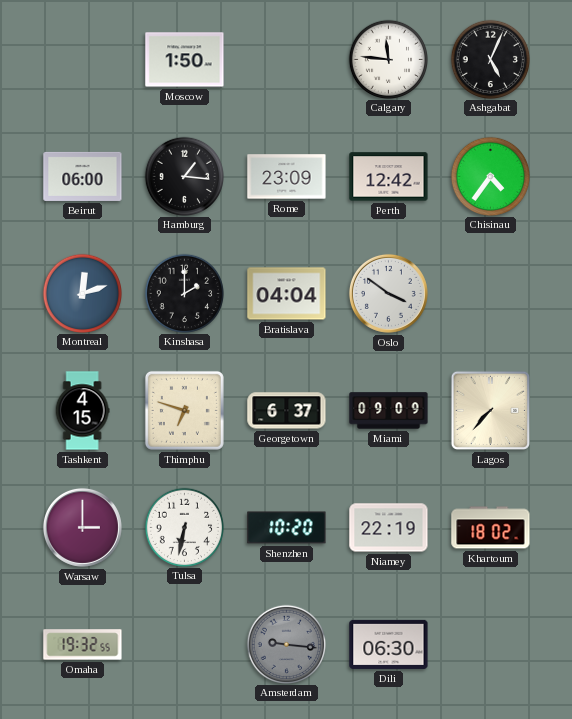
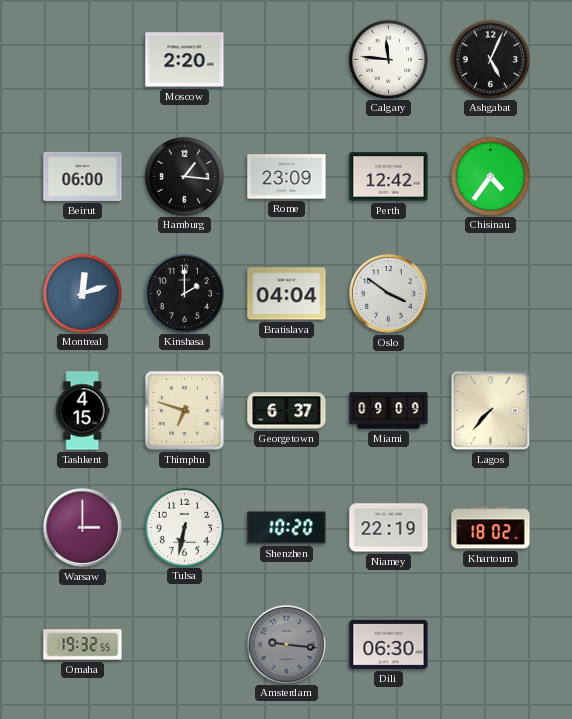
Moscow: 1:50 -> 2:20 (185, 60)
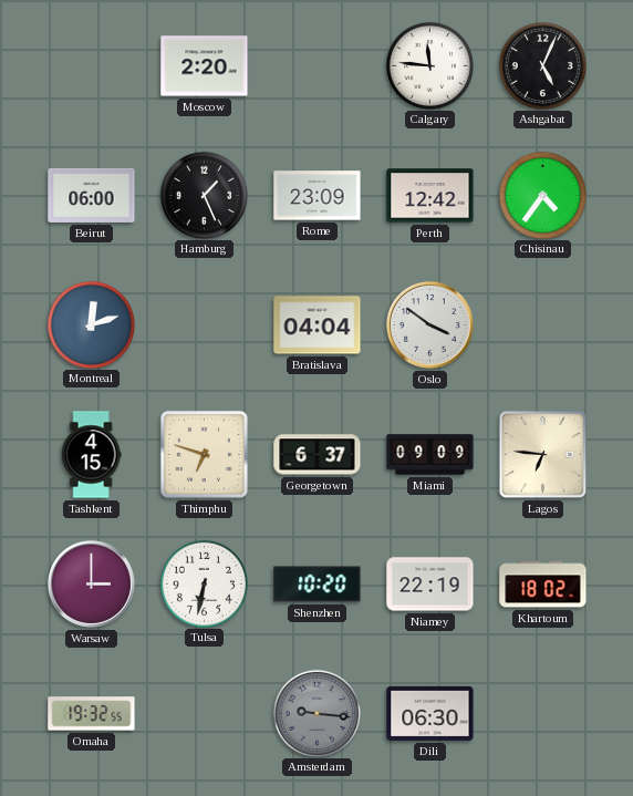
Hamburg: 1:16 -> 1:26 (204, 195)
Kinshasa: 2:00 -> none (184, 293)
Lagos: 7:37 -> 6:46 (542, 454)
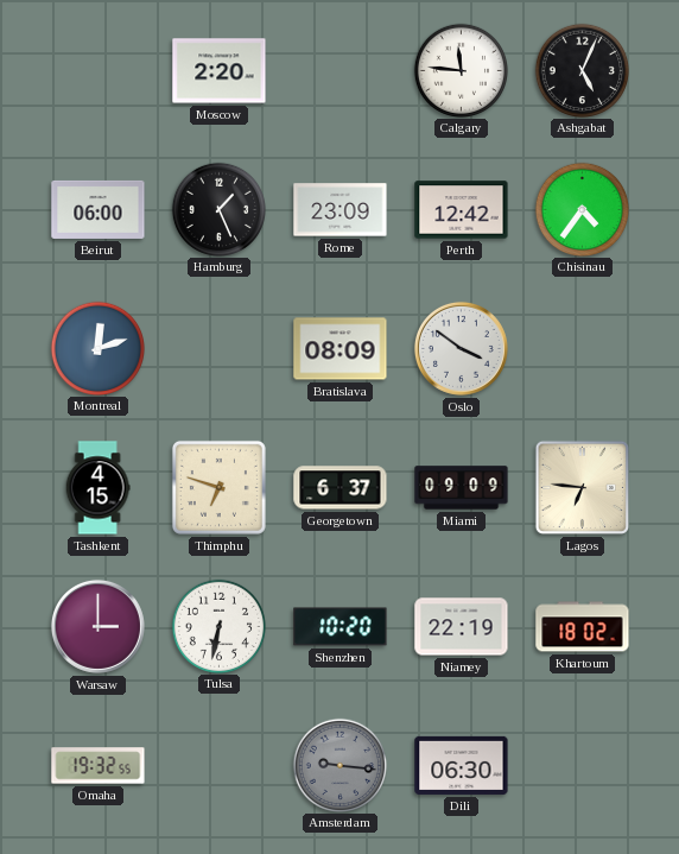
Bratislava: 04:04 -> 08:09 (341, 349)
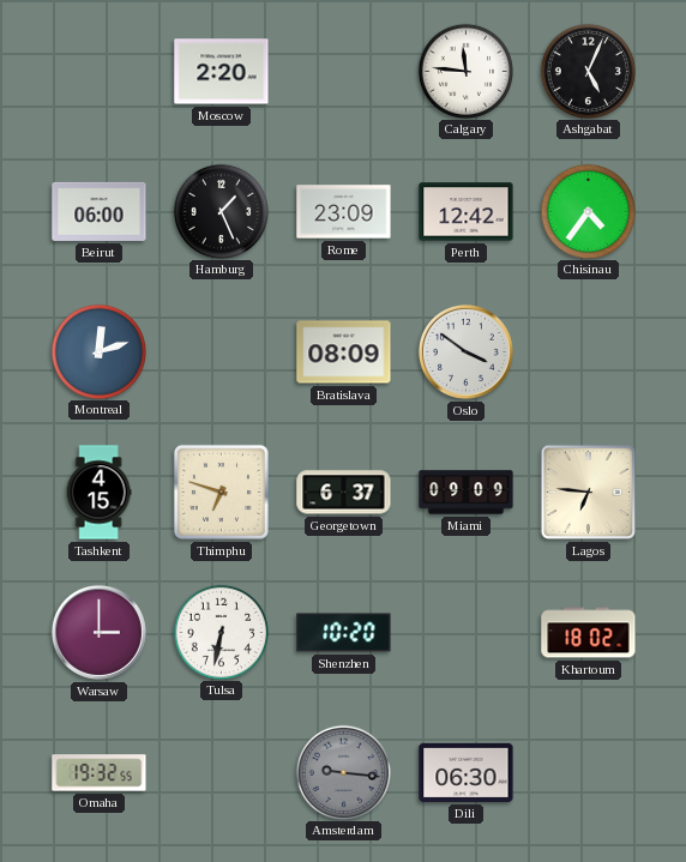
Niamey: 22:19 -> none (462, 627)
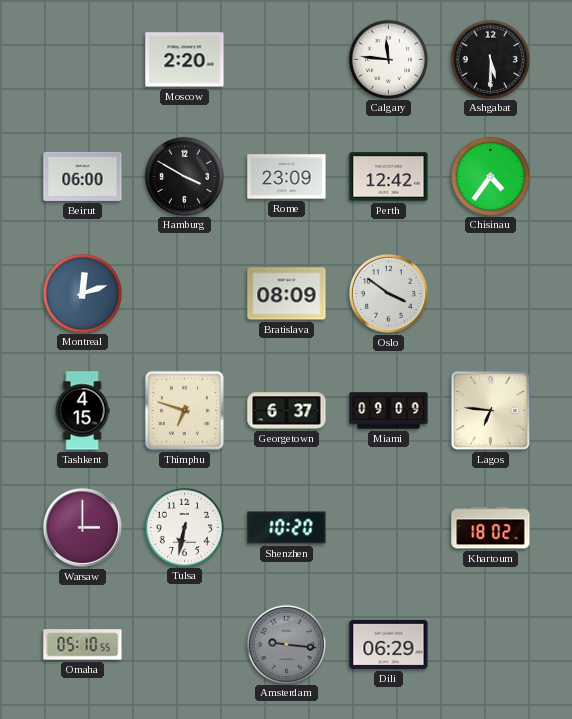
Ashgabat: 5:04 -> 5:30 (490, 59)
Hamburg: 1:26 -> 3:50 (184, 176)
Omaha: 19:32 -> 05:10 (83, 645)
Dili: 06:30 -> 06:29 (389, 644)
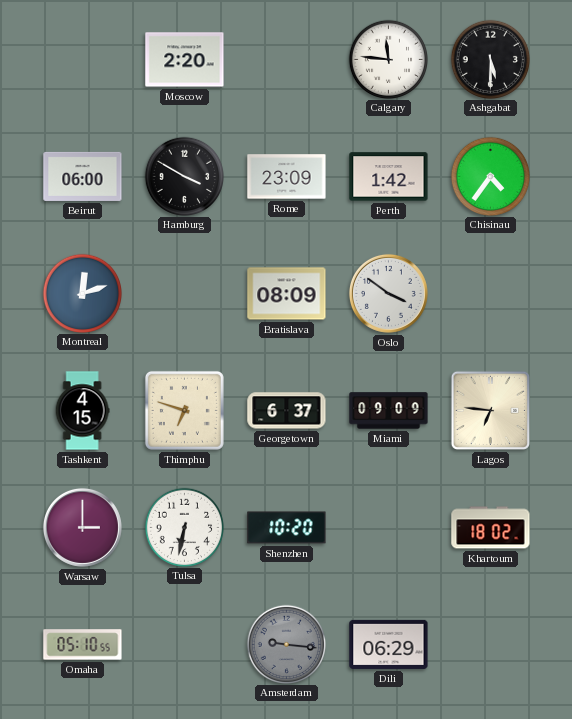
Perth: 12:42 -> 1:42 (389, 177)
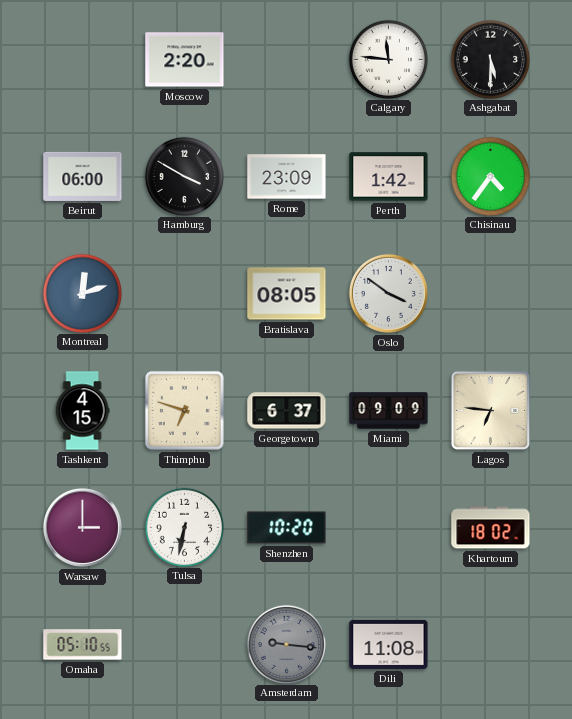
Bratislava: 08:09 -> 08:05 (287, 294)
Dili: 06:29 -> 11:08 (389, 644)
